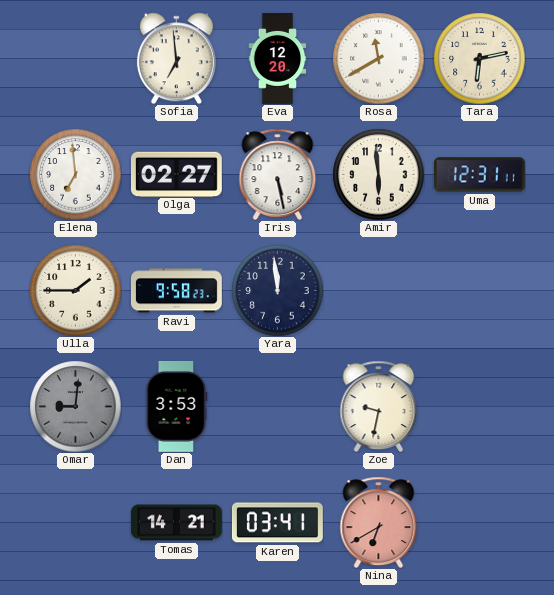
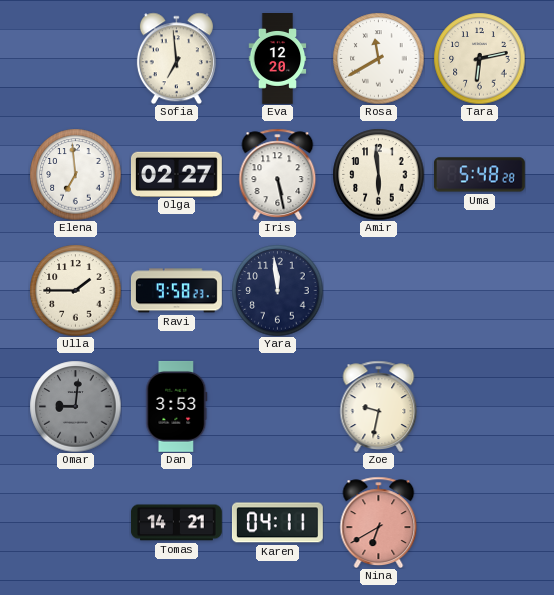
Uma: 12:31 -> 5:48 (479, 175)
Karen: 03:41 -> 04:11 (277, 523)
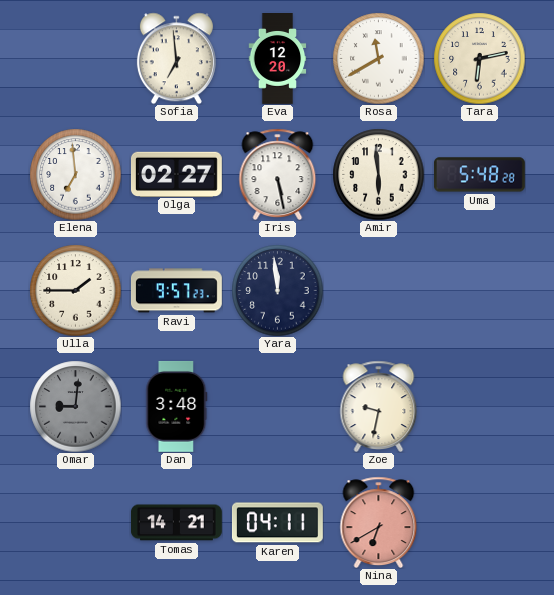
Ravi: 9:58 -> 9:57 (176, 291)
Dan: 3:53 -> 3:48 (177, 406)
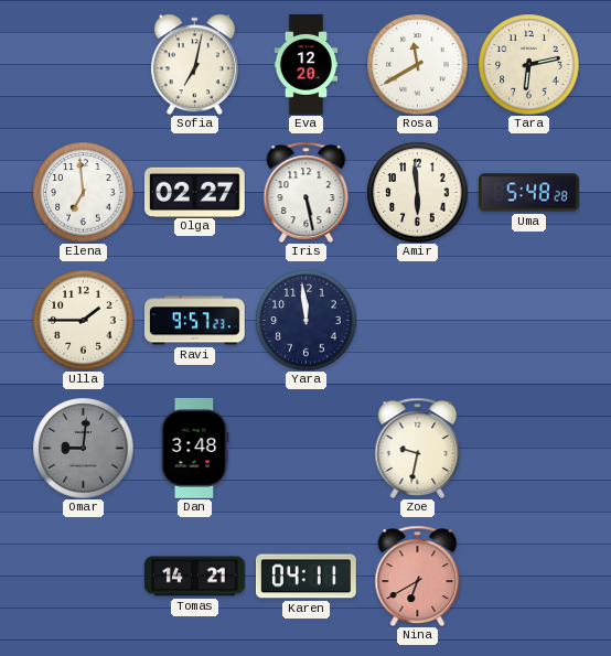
Sofia: 6:59 -> 7:02 (194, 64)
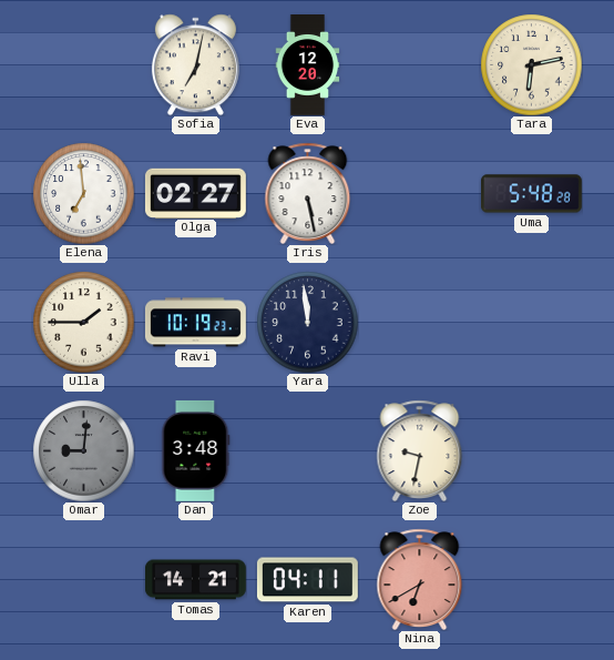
Rosa: 11:40 -> none (417, 64)
Amir: 5:59 -> none (417, 192)
Ravi: 9:57 -> 10:19 (195, 323)
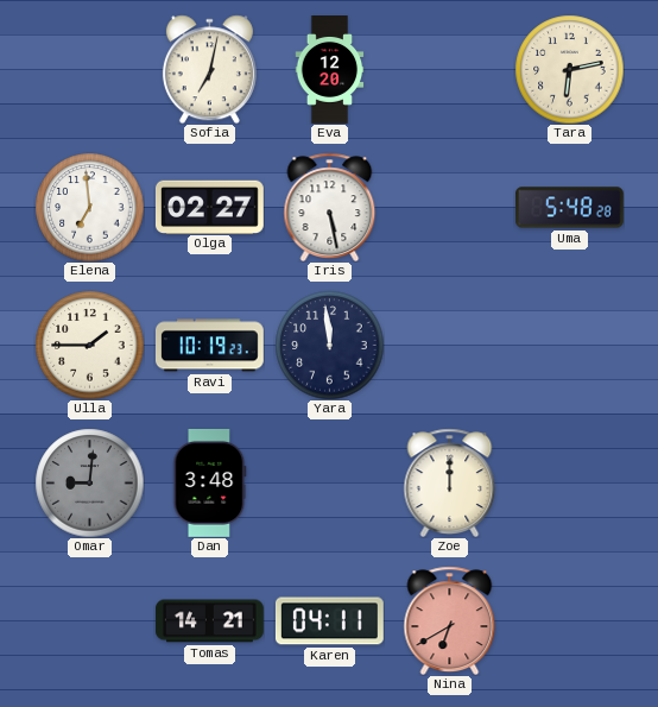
Zoe: 9:32 -> 12:00 (450, 482)
